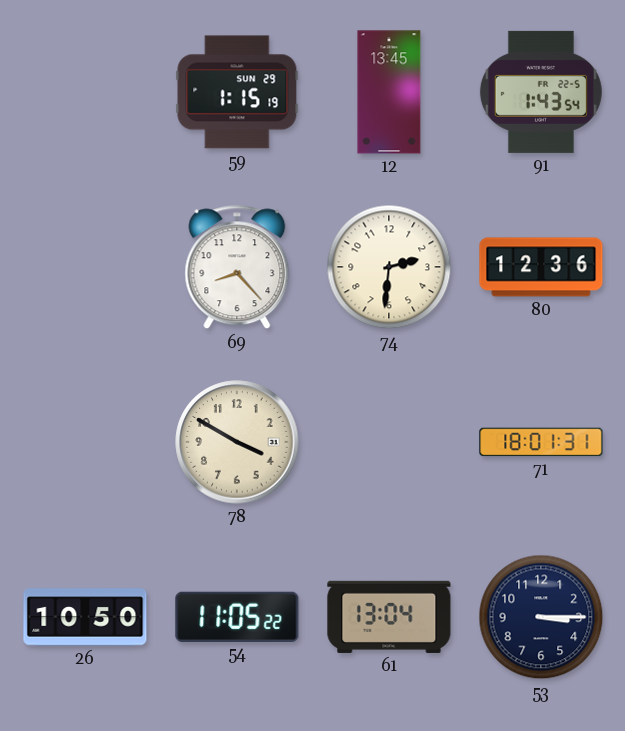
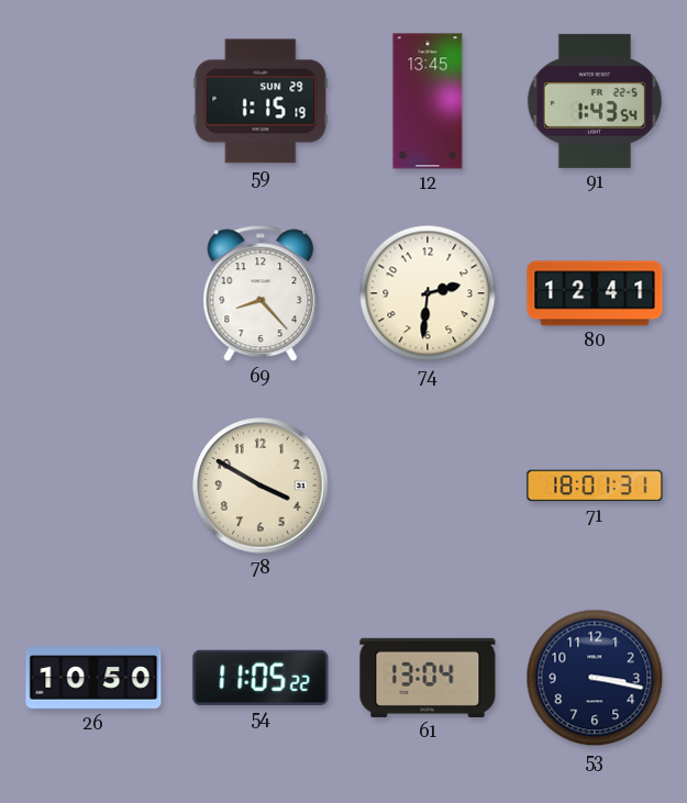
80: 12:36 -> 12:41 (595, 293)
53: 3:15 -> 3:17 (595, 678)
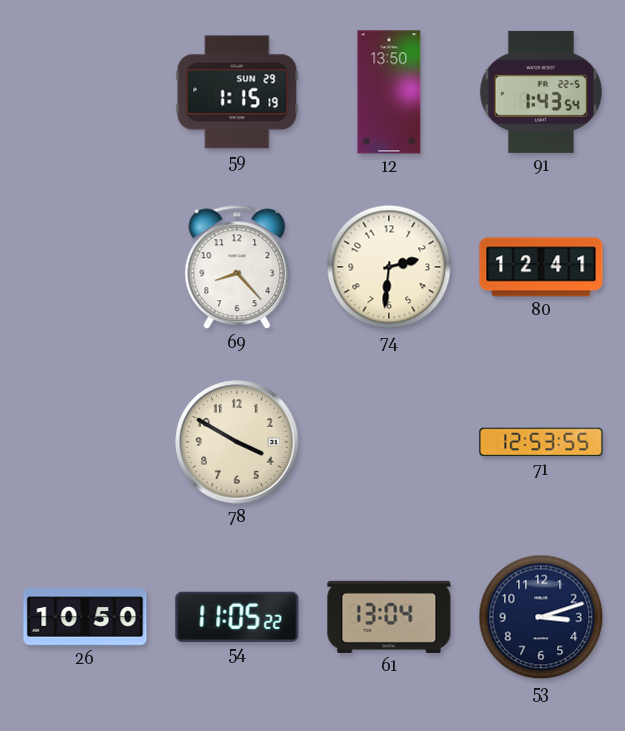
12: 13:45 -> 13:50 (389, 92)
71: 18:01 -> 12:53 (541, 442)
53: 3:17 -> 3:12 (541, 617)
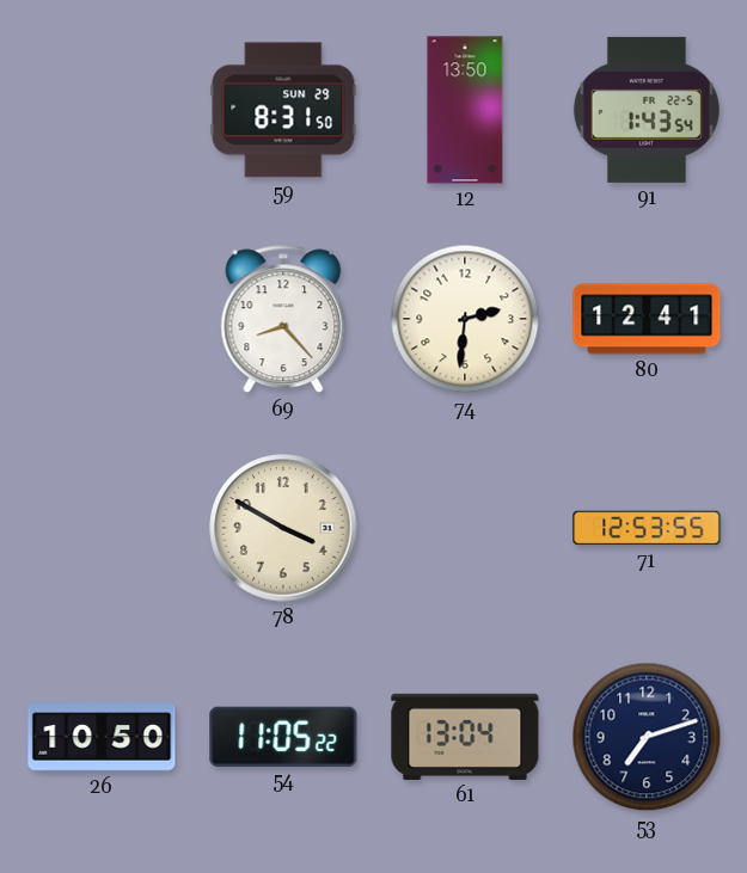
59: 1:15 -> 8:31 (283, 110)
53: 3:12 -> 7:12 (647, 737)
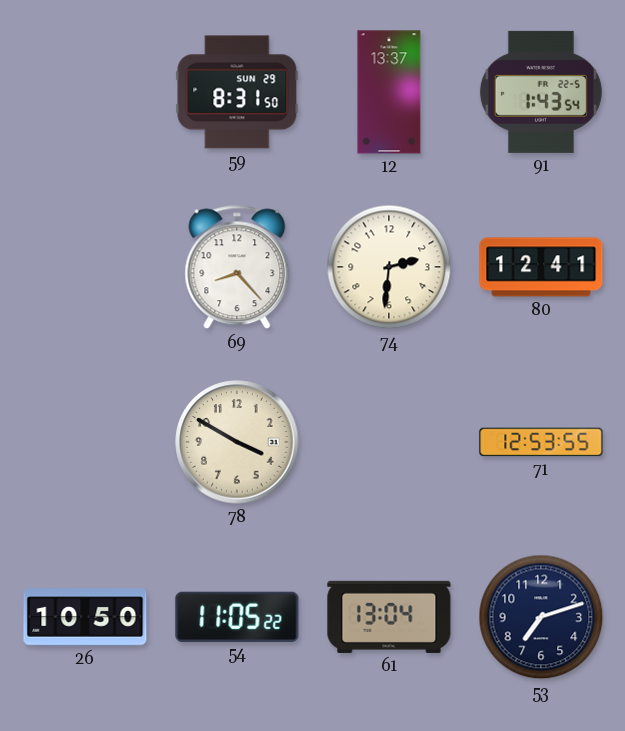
12: 13:50 -> 13:37 (389, 92)
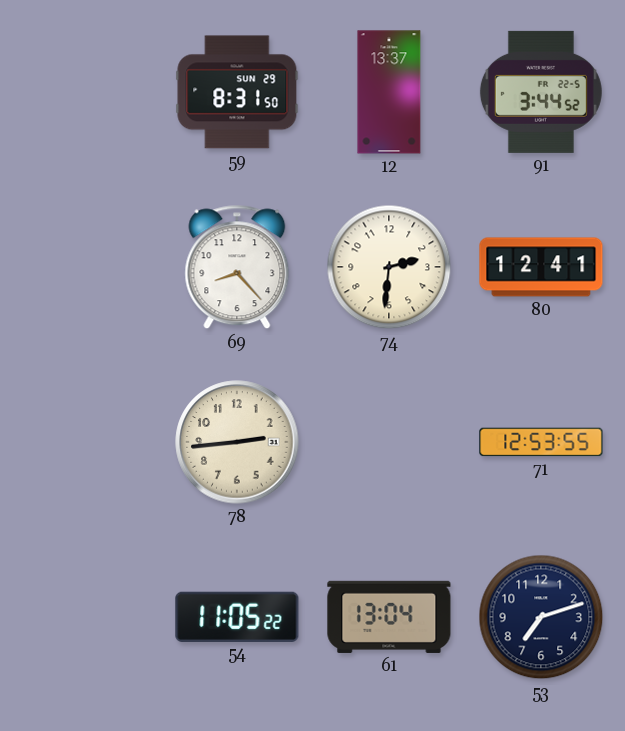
91: 1:43 -> 3:44 (541, 92)
78: 3:50 -> 2:44 (237, 442)
26: 10:50 -> none (85, 617)
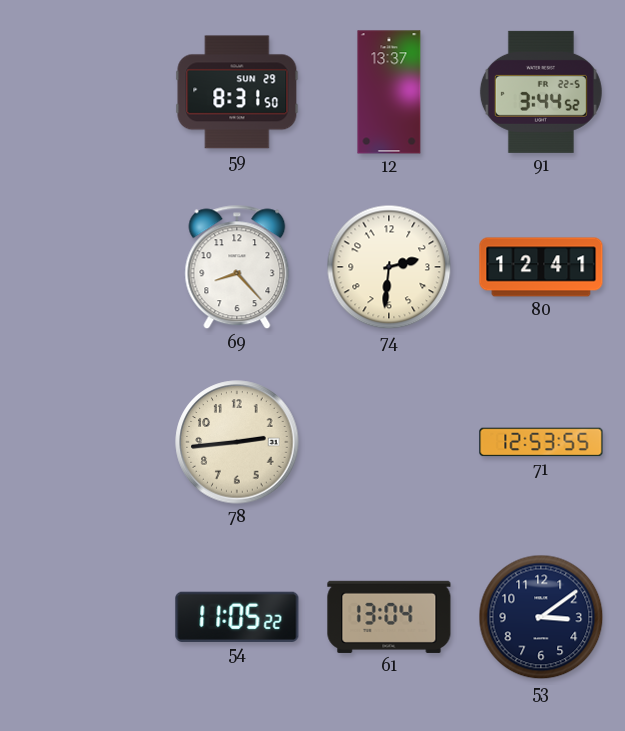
53: 7:12 -> 3:09 (541, 617)
